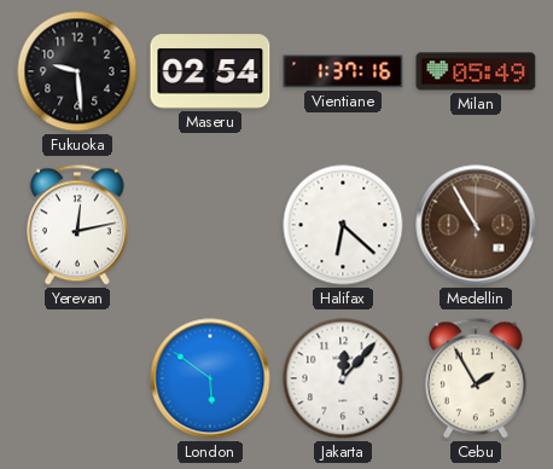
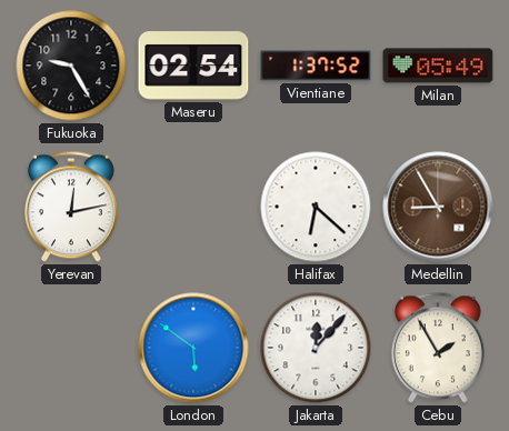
Fukuoka: 9:29 -> 9:25 (71, 66)
Vientiane: 1:37:16 -> 1:37:52 (316, 66)
Medellin: 10:55 -> 8:55 (438, 207)
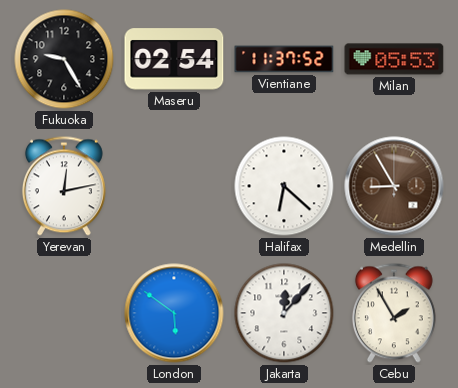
Vientiane: 1:37 -> 11:37 (284, 59)
Milan: 05:49 -> 05:53 (394, 59)
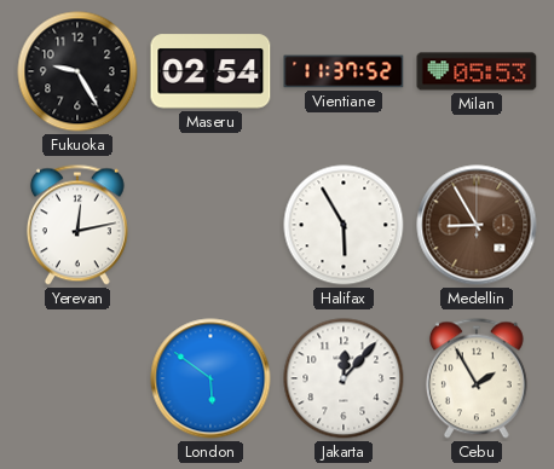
Halifax: 6:22 -> 5:55 (344, 225)
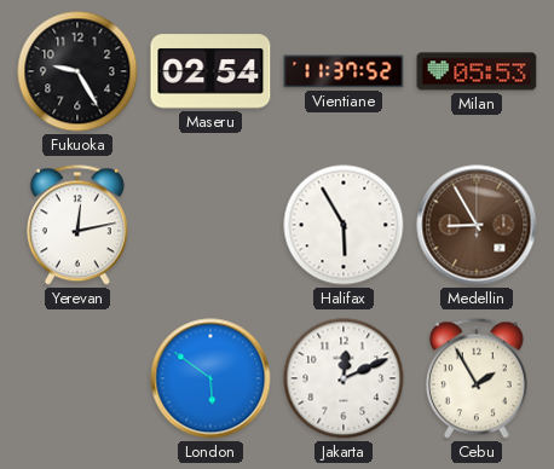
Jakarta: 12:07 -> 12:11 (344, 378)
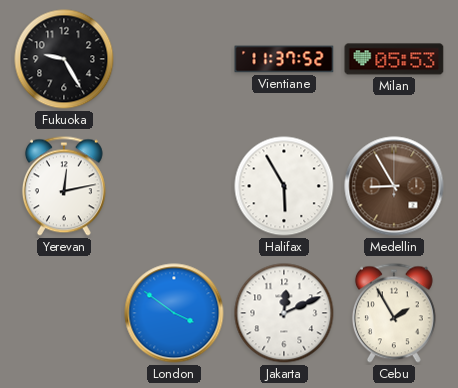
Maseru: 02:54 -> none (210, 71)
London: 5:51 -> 3:51 (174, 313)
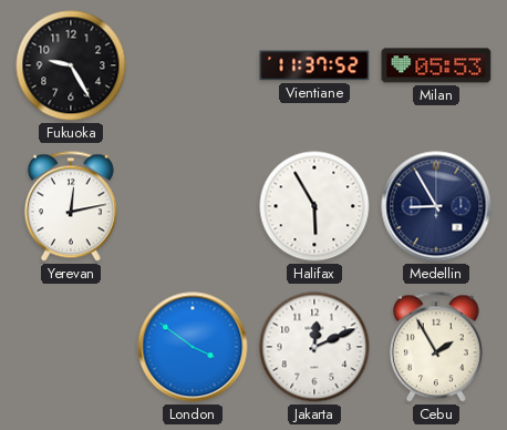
Medellin dial: brown -> navy (436, 206)
